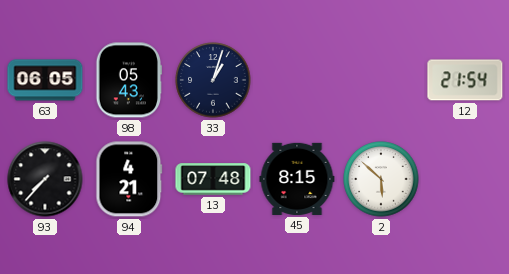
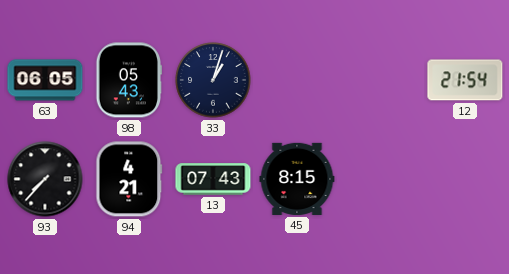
13: 07:48 -> 07:43 (213, 179)
2: 5:52 -> none (381, 179)
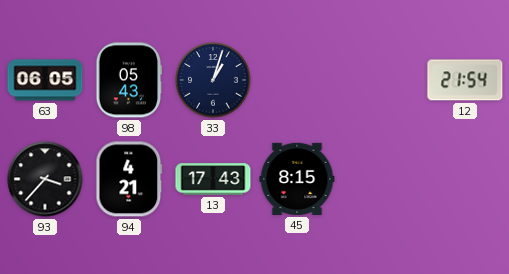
93: 7:37 -> 3:37 (45, 179)
13: 07:43 -> 17:43 (213, 179)
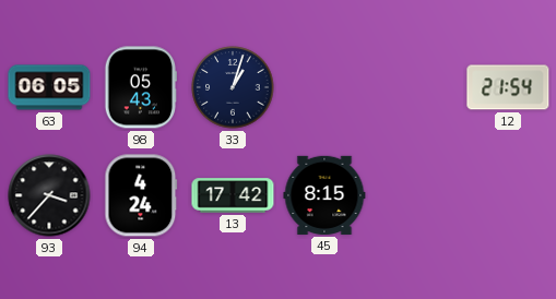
94: 4:21 -> 4:24 (141, 195)
13: 17:43 -> 17:42 (233, 195)
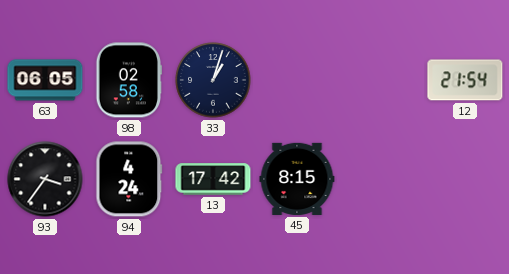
98: 05:43 -> 02:58 (128, 80)
93: 3:37 -> 3:36 (45, 179)
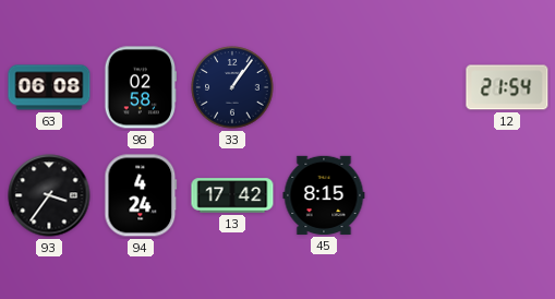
63: 06:05 -> 06:08 (49, 87)
33: 1:03 -> 1:06 (232, 87)
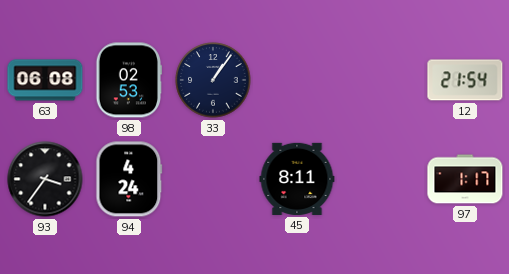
98: 02:58 -> 02:53 (128, 80)
13: 17:42 -> none (232, 195)
45: 8:15 -> 8:11 (297, 179)
97: none -> 1:17 (465, 179)
